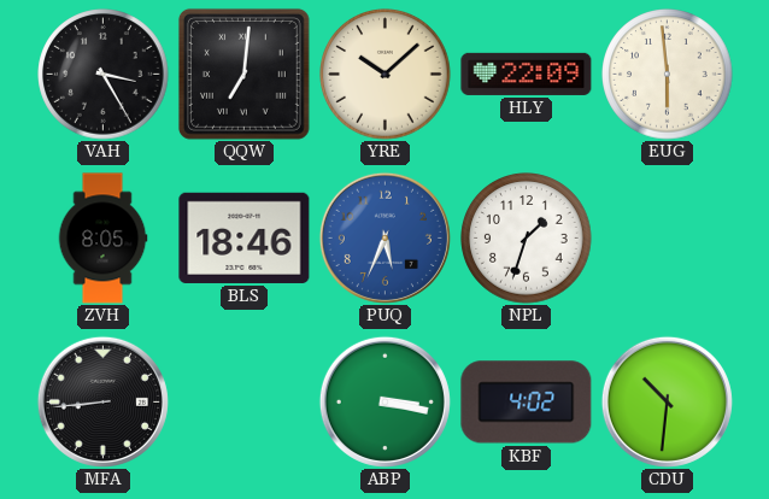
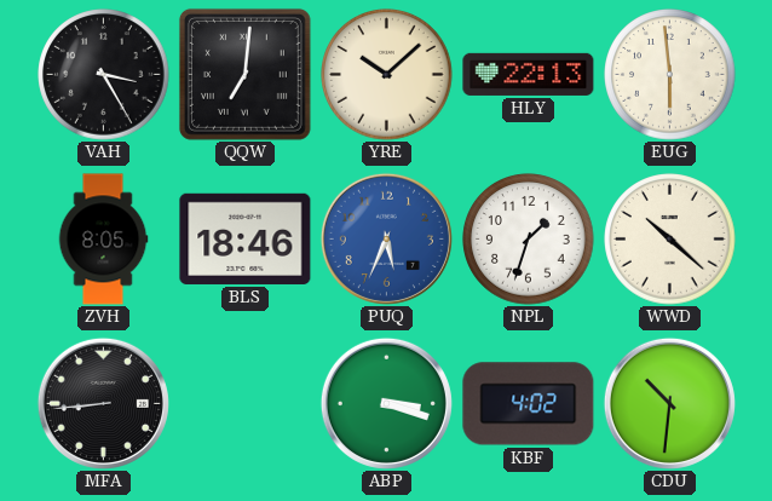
HLY: 22:09 -> 22:13 (529, 74)
WWD: none -> 10:22 (670, 240)
ABP: 3:17 -> 3:18 (386, 403)
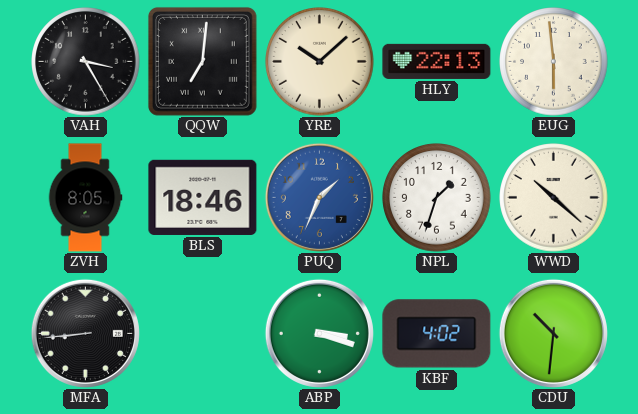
PUQ: 5:34 -> 1:34 (319, 197)
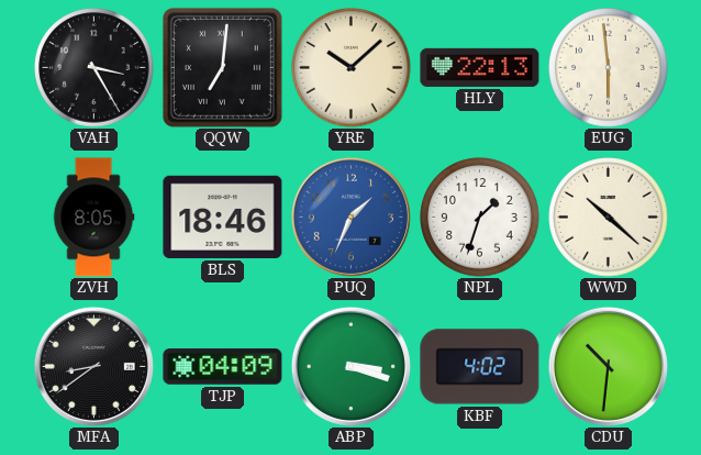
MFA: 8:44 -> 8:39 (93, 366)
TJP: none -> 04:09 (223, 367)
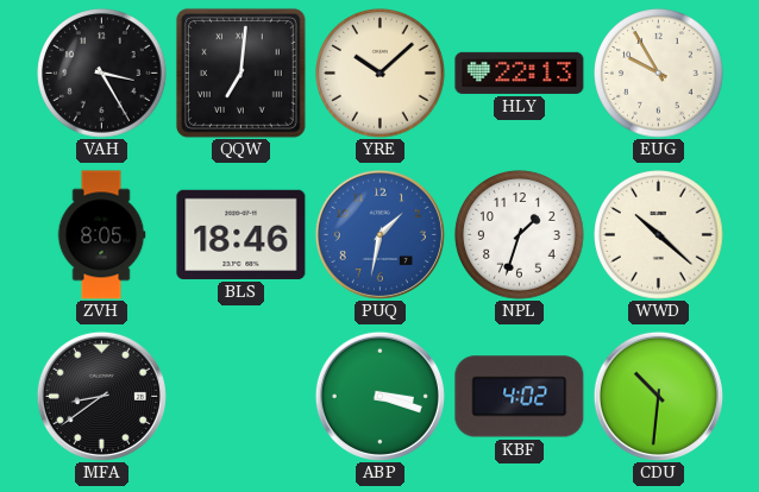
EUG: 5:59 -> 9:55 (659, 74)
PUQ: 1:34 -> 1:32 (379, 234)
TJP: 04:09 -> none (223, 367)
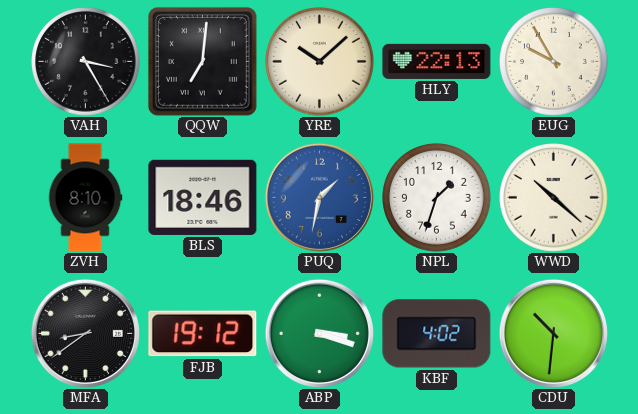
ZVH: 8:05 -> 8:10 (85, 198)
FJB: none -> 19:12 (203, 334)
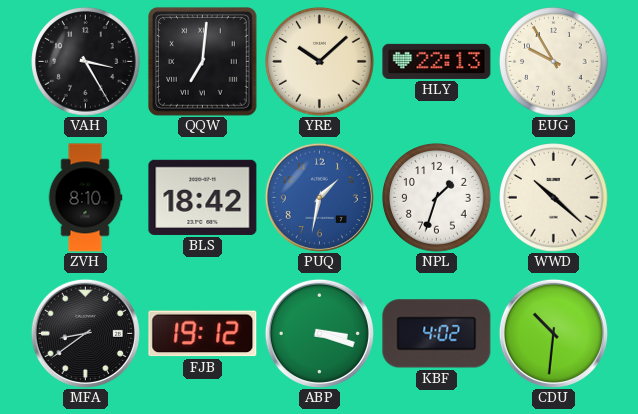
BLS: 18:46 -> 18:42 (203, 197)
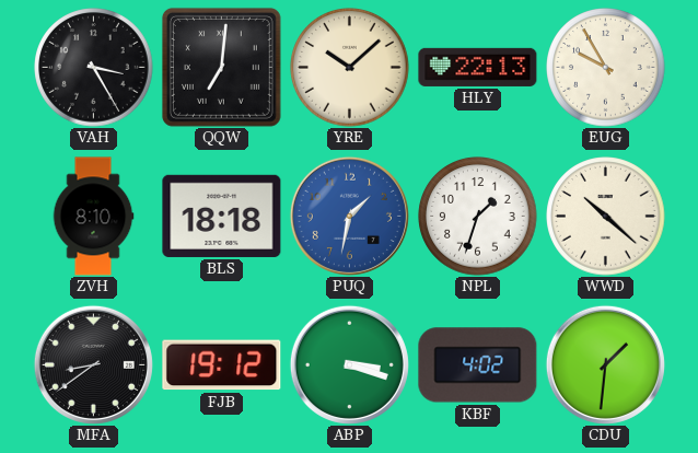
BLS: 18:42 -> 18:18 (222, 216)
CDU: 10:31 -> 1:31 (605, 364)
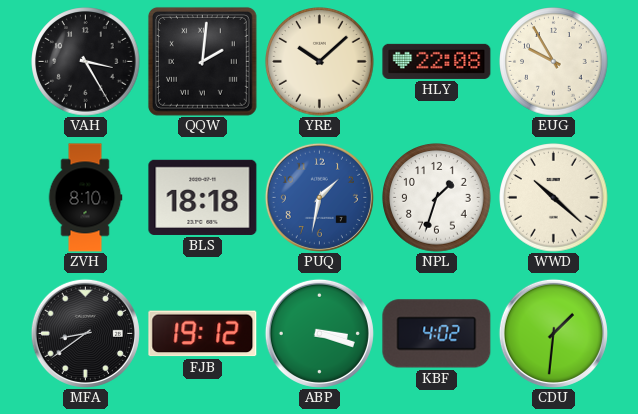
QQW: 7:01 -> 2:01 (202, 61)
HLY: 22:13 -> 22:08 (437, 61)
